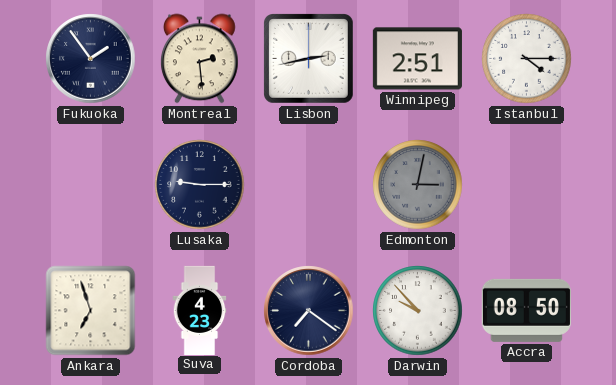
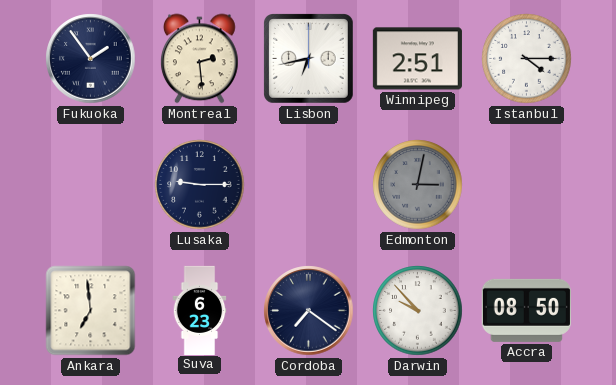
Lisbon: 2:43 -> 6:43 (309, 59)
Ankara: 6:57 -> 6:59 (91, 311)
Suva: 4:23 -> 6:23 (200, 310)
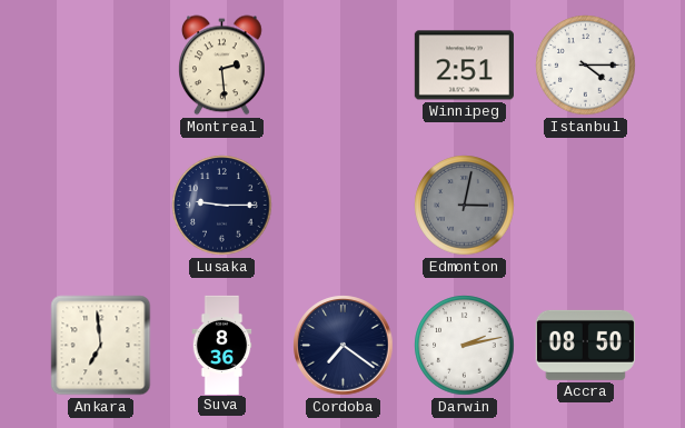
Fukuoka: 1:54 -> none (91, 59)
Lisbon: 6:43 -> none (309, 59)
Suva: 6:23 -> 8:36 (222, 345)
Darwin: 9:53 -> 2:13 (465, 346)
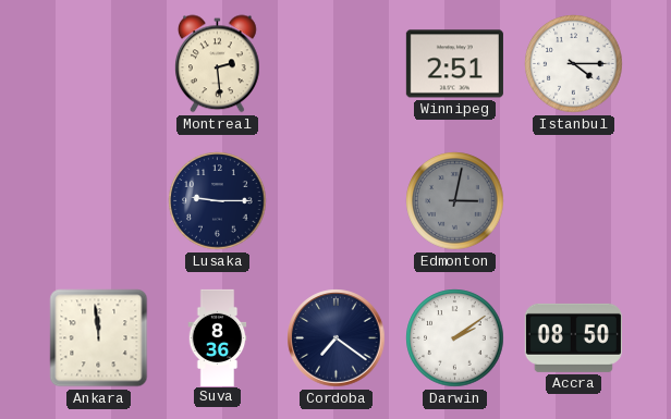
Ankara: 6:59 -> 11:59 (99, 338)
Darwin: 2:13 -> 2:09 (455, 338)
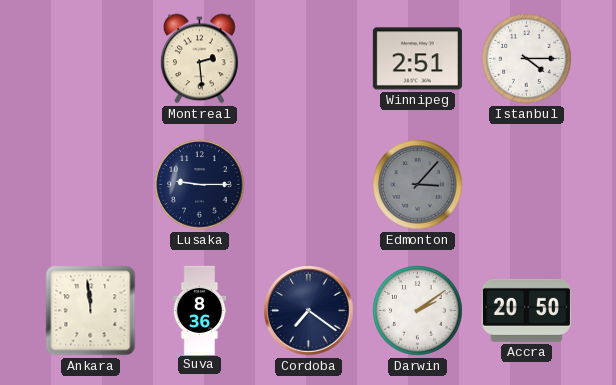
Edmonton: 3:02 -> 3:07 (418, 185)
Accra: 08:50 -> 20:50 (526, 310)
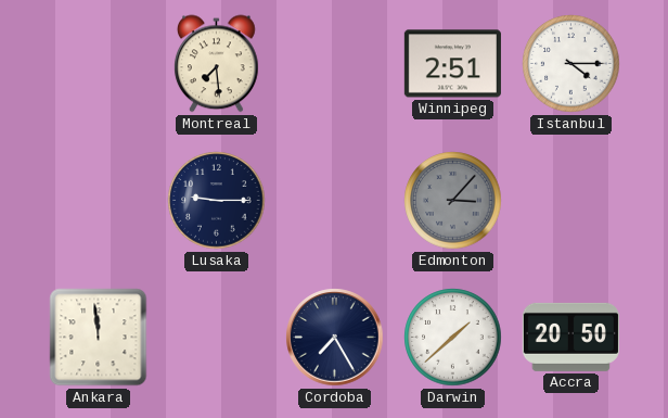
Montreal: 2:29 -> 7:29 (217, 64)
Suva: 8:36 -> none (200, 310)
Cordoba: 7:21 -> 7:25 (335, 338)
Darwin: 2:09 -> 1:38 (453, 338)
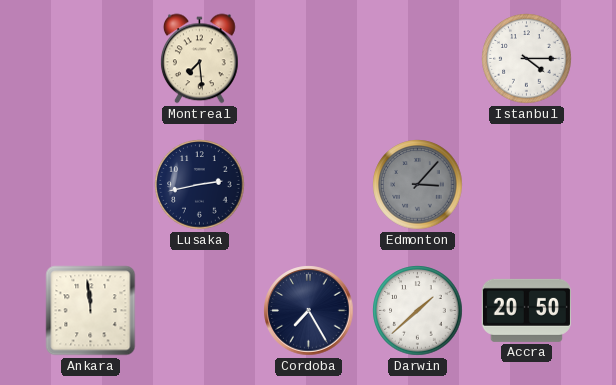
Winnipeg: 2:51 -> none (452, 64)
Lusaka: 9:15 -> 2:43 (200, 185)
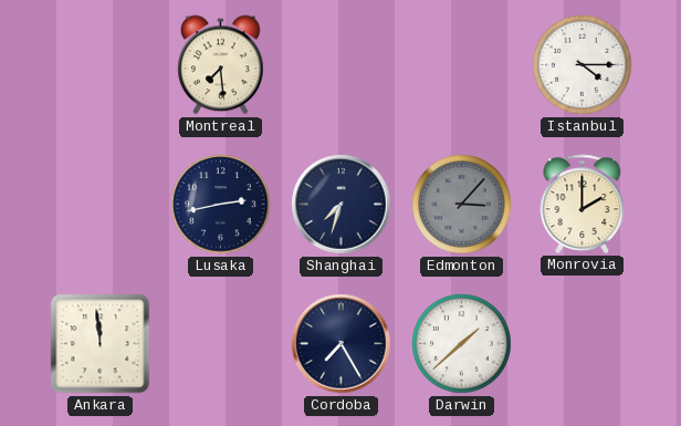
Shanghai: none -> 7:33 (342, 205)
Monrovia: none -> 2:00 (583, 204)
Accra: 20:50 -> none (526, 310)
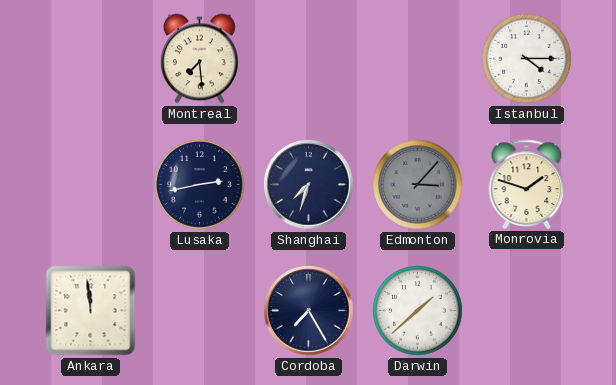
Monrovia: 2:00 -> 1:48 (527, 184)
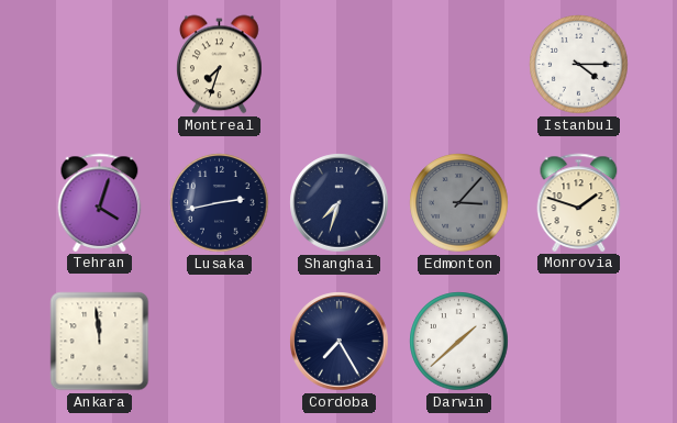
Montreal: 7:29 -> 7:33 (220, 65)
Tehran: none -> 4:03 (100, 202)
